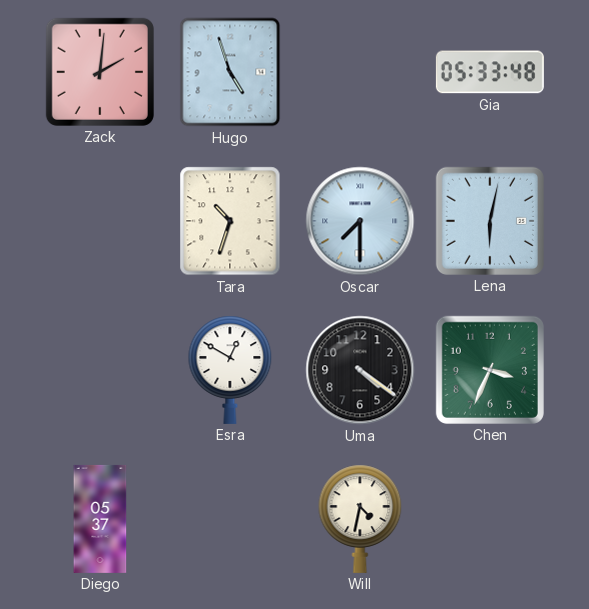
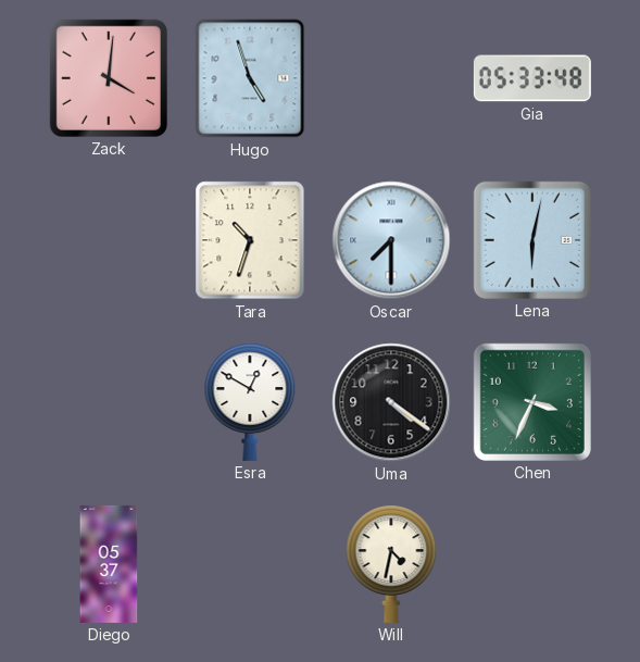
Zack: 2:01 -> 4:01 (109, 78)
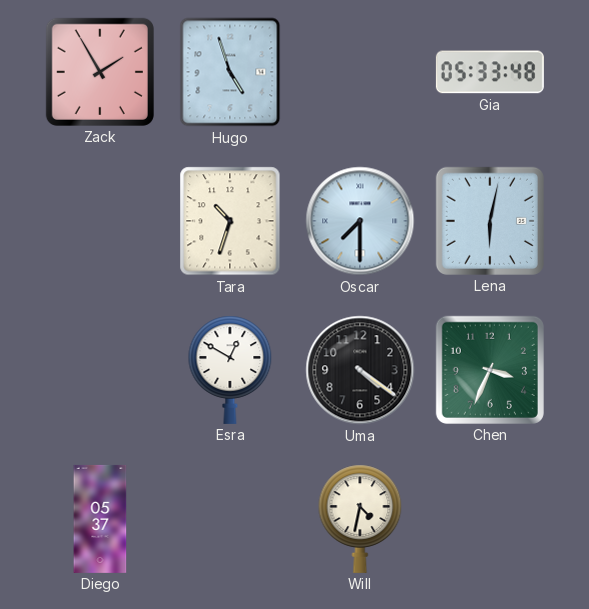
Zack: 4:01 -> 1:55 (100, 72)
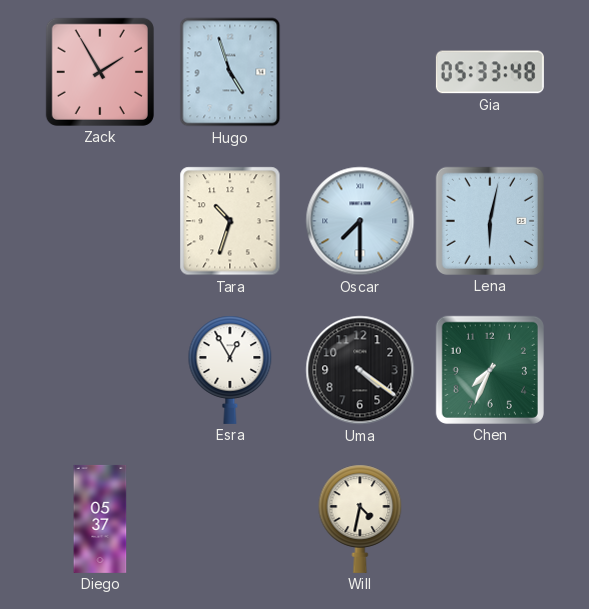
Esra: 12:50 -> 12:55 (230, 370)
Chen: 3:34 -> 7:34 (490, 370)
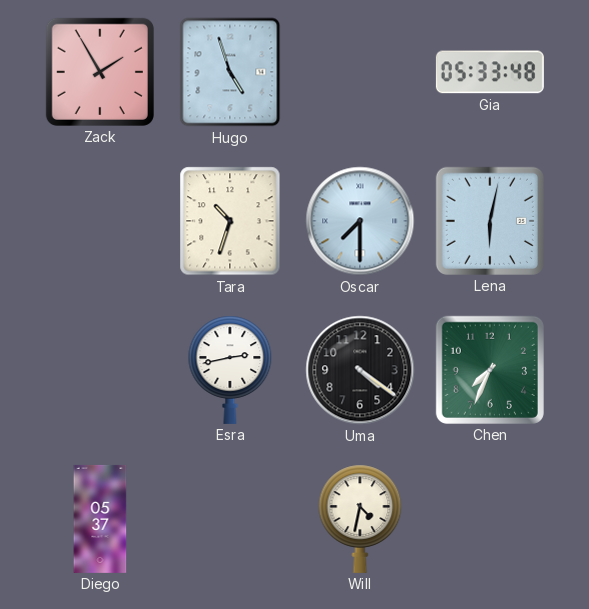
Esra: 12:55 -> 2:43 (230, 370)
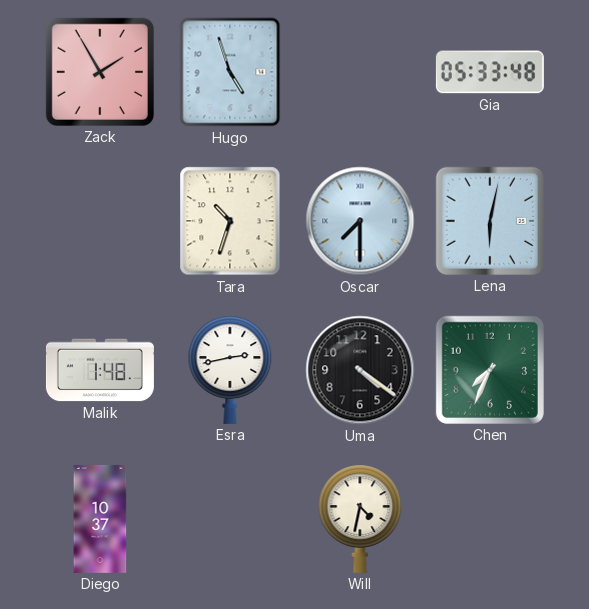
Malik: none -> 1:48 (100, 370)
Diego: 05:37 -> 10:37 (100, 519)
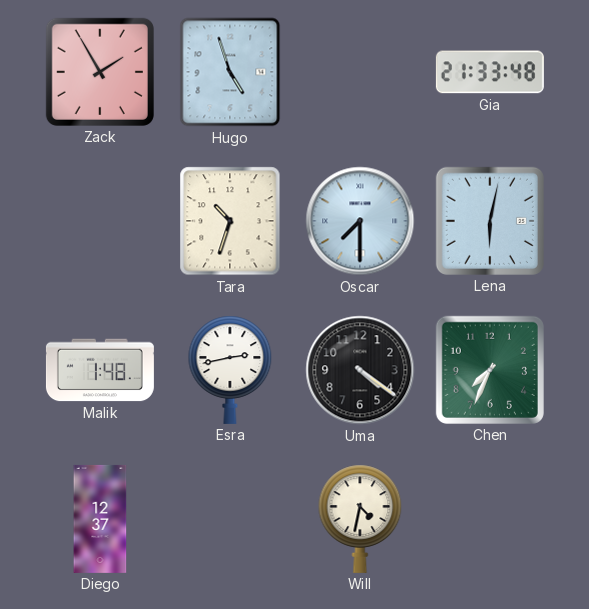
Gia: 05:33 -> 21:33 (490, 72)
Diego: 10:37 -> 12:37 (100, 519)
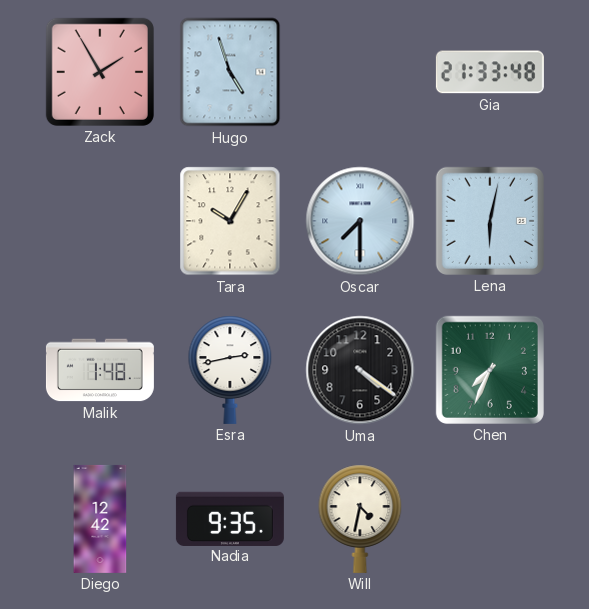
Tara: 10:33 -> 10:05 (230, 221)
Diego: 12:37 -> 12:42 (100, 519)
Nadia: none -> 9:35 (230, 518)
